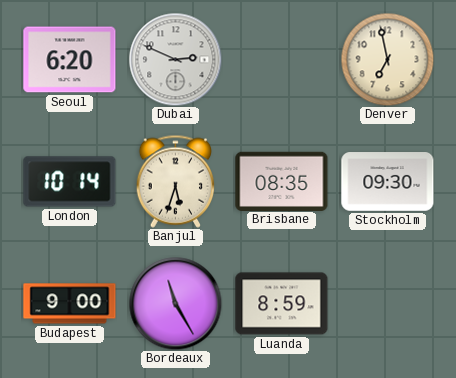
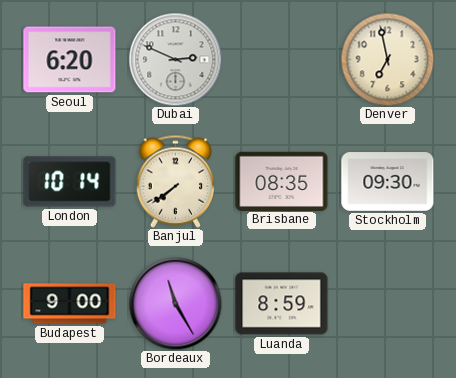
Banjul: 5:33 -> 7:39 (176, 181)
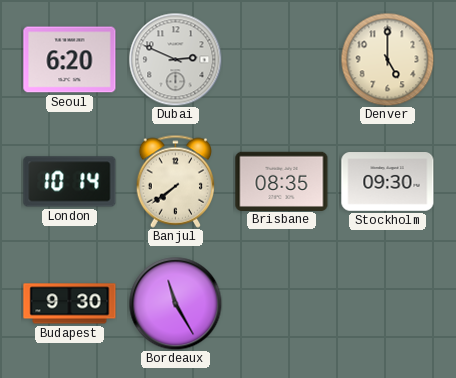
Denver: 6:58 -> 5:00 (387, 59)
Budapest: 9:00 -> 9:30 (70, 304)
Luanda: 8:59 -> none (282, 304)
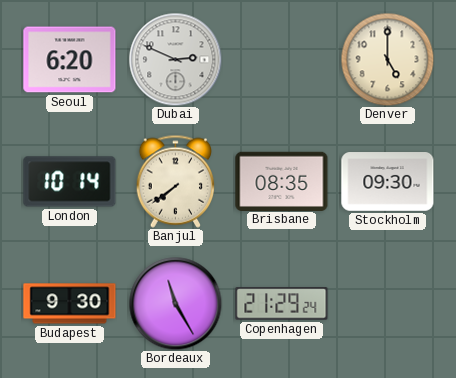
Copenhagen: none -> 21:29 (282, 304)
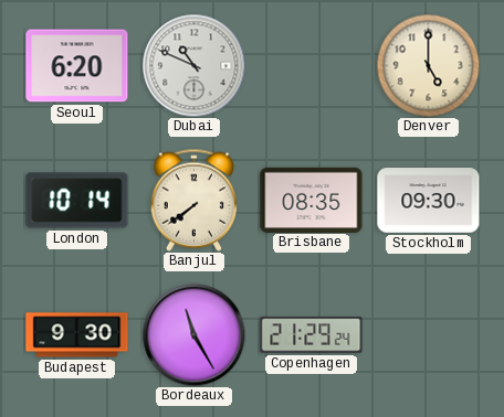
Dubai: 2:49 -> 10:49 (193, 65)
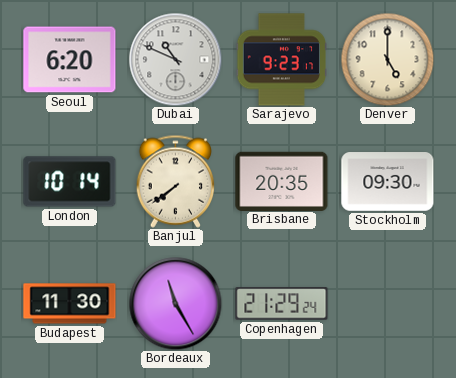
Sarajevo: none -> 9:23 (281, 60)
Brisbane: 08:35 -> 20:35 (282, 181)
Budapest: 9:30 -> 11:30 (70, 304)
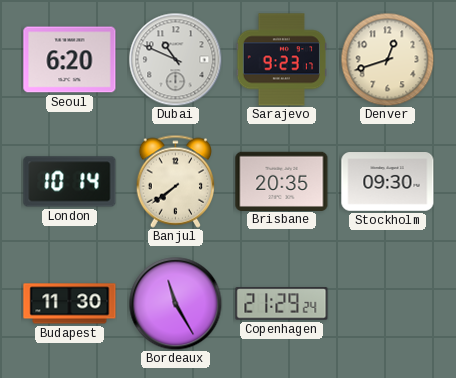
Denver: 5:00 -> 12:42 (387, 59)
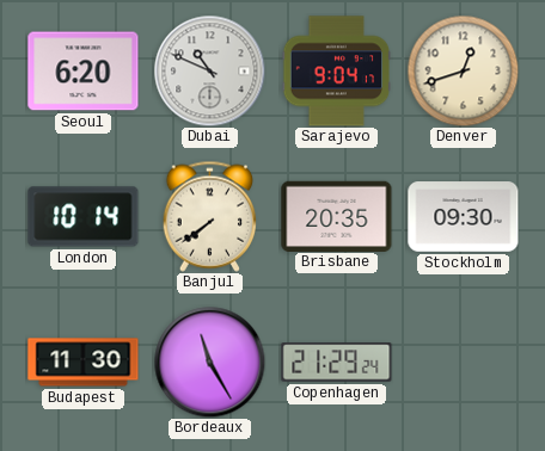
Sarajevo: 9:23 -> 9:04 (336, 72)
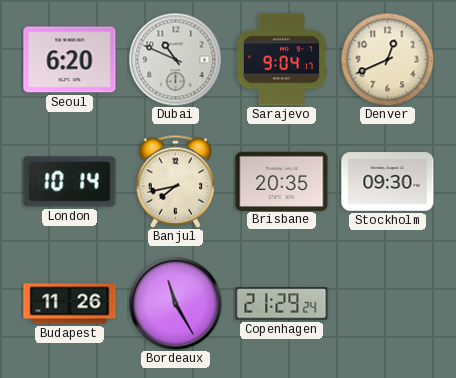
Denver: 12:42 -> 12:41 (387, 59)
Banjul: 7:39 -> 7:43 (176, 181)
Budapest: 11:30 -> 11:26 (70, 304)
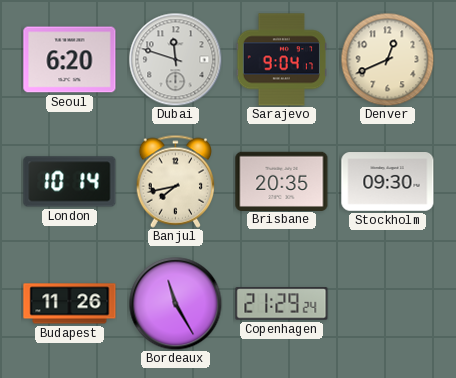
Dubai: 10:49 -> 11:48 (175, 59)
